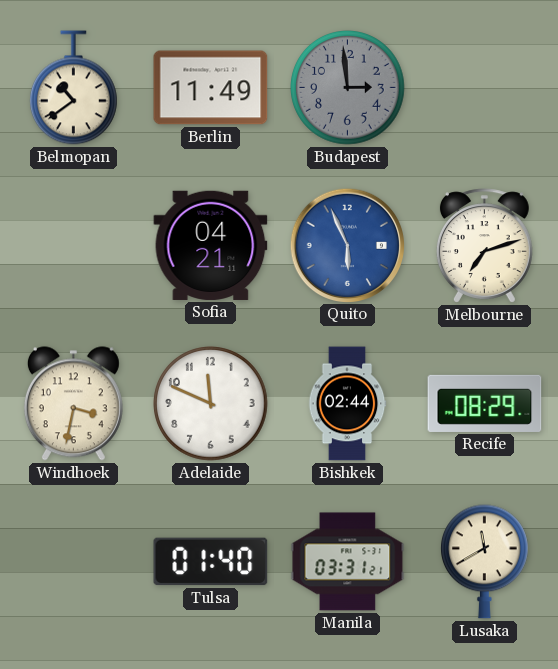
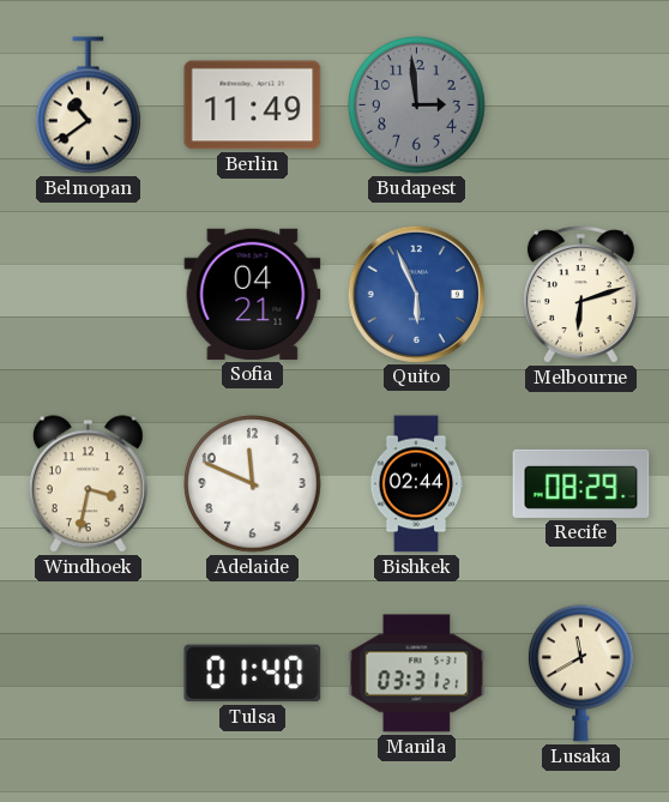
Melbourne: 7:12 -> 6:12 (580, 295)
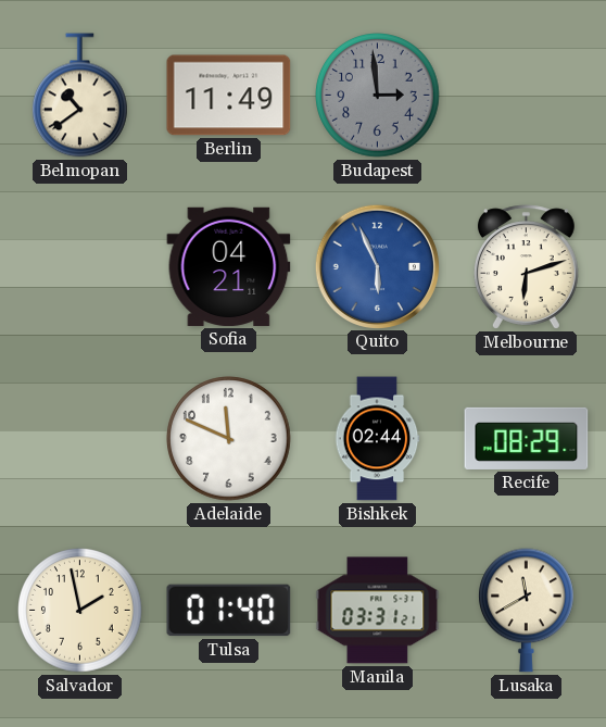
Windhoek: 3:32 -> none (88, 484)
Salvador: none -> 1:58 (80, 611)
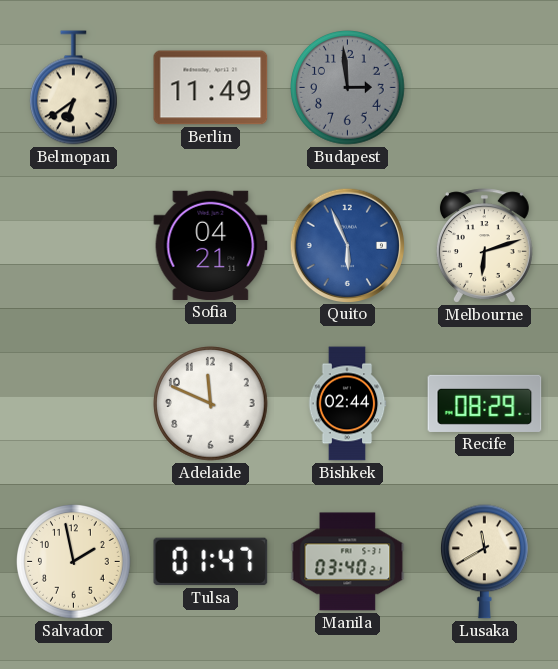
Belmopan: 10:39 -> 6:39 (74, 88)
Tulsa: 01:40 -> 01:47 (211, 562)
Manila: 03:31 -> 03:40 (348, 562)
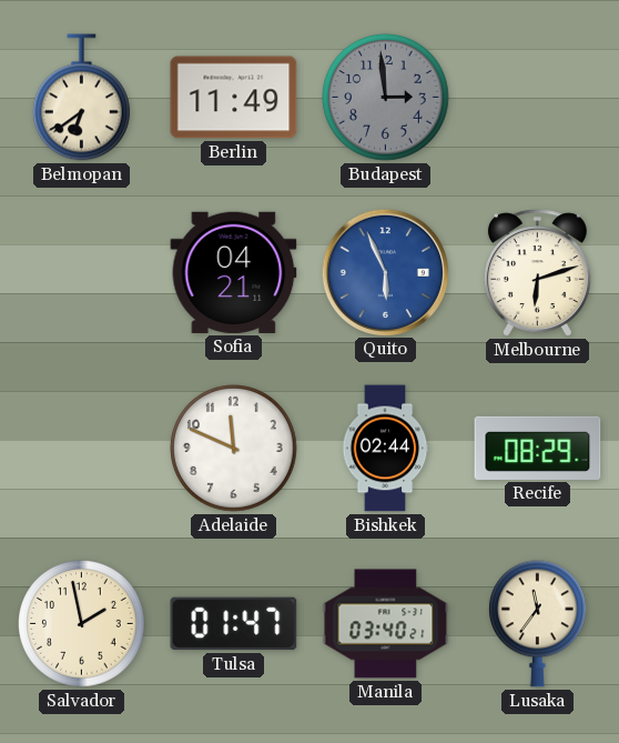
Lusaka: 11:40 -> 11:36 (538, 624)
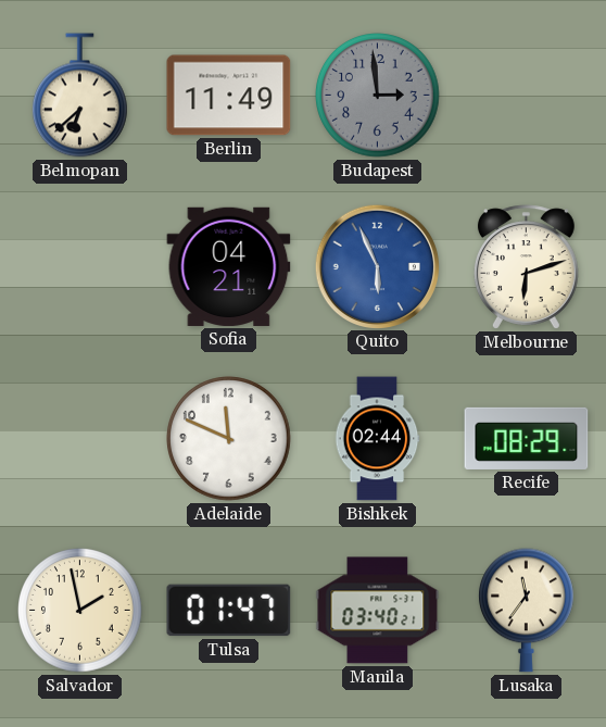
Belmopan: 6:39 -> 6:38 (80, 96)
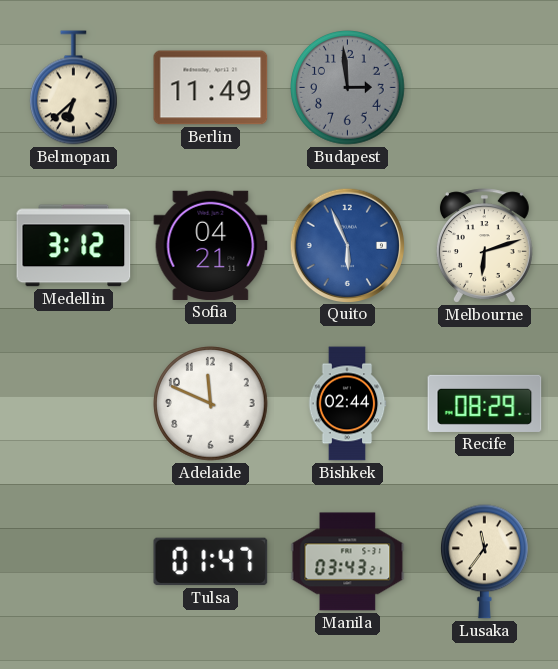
Medellin: none -> 3:12 (74, 246)
Salvador: 1:58 -> none (80, 611)
Manila: 03:40 -> 03:43 (348, 562)
